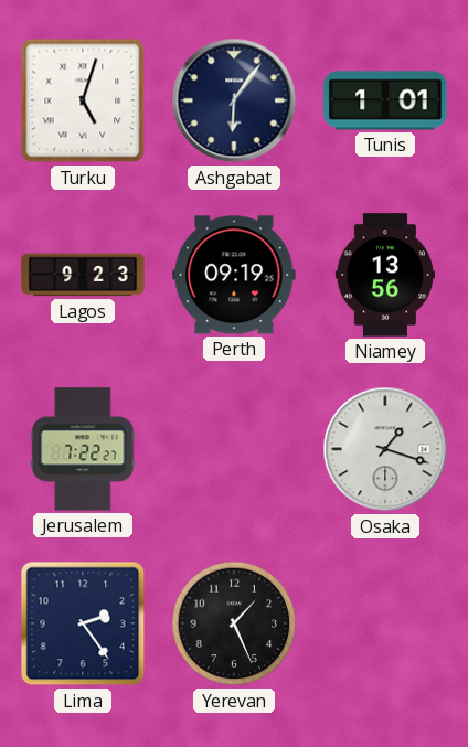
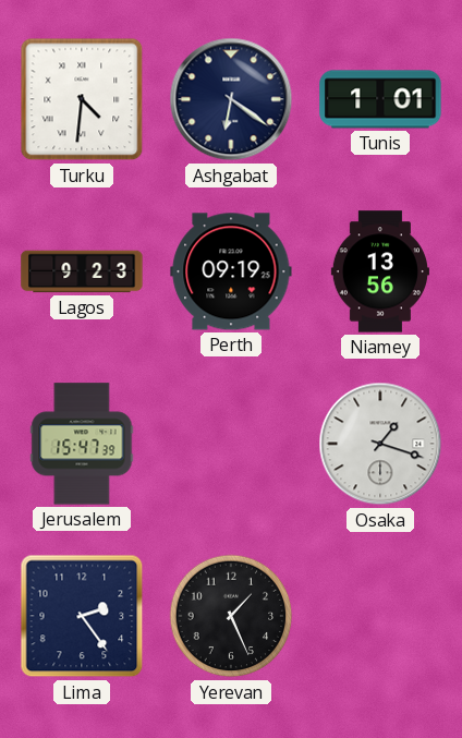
Turku: 5:03 -> 4:31 (82, 99)
Ashgabat: 6:06 -> 6:21 (231, 99)
Jerusalem: 7:22 -> 15:47 (82, 444)
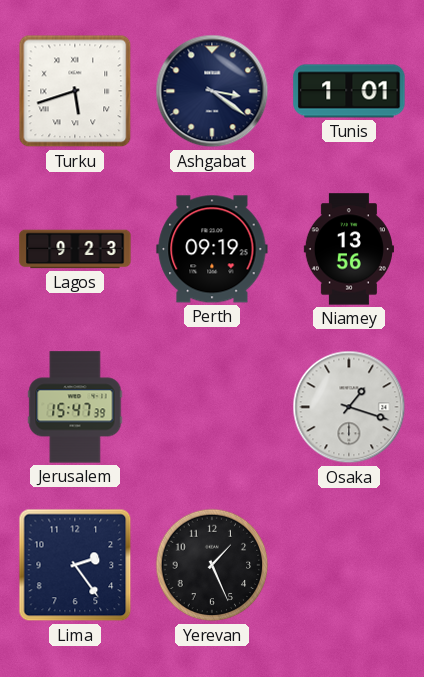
Turku: 4:31 -> 5:42 (75, 91)
Ashgabat: 6:21 -> 3:21 (212, 91)
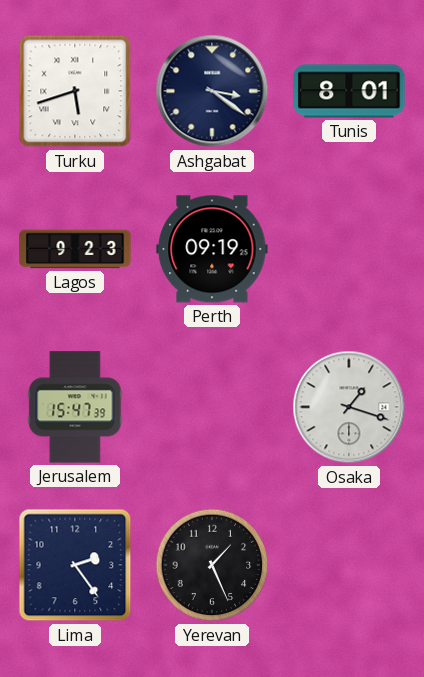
Tunis: 1:01 -> 8:01 (349, 91)
Niamey: 13:56 -> none (349, 249)
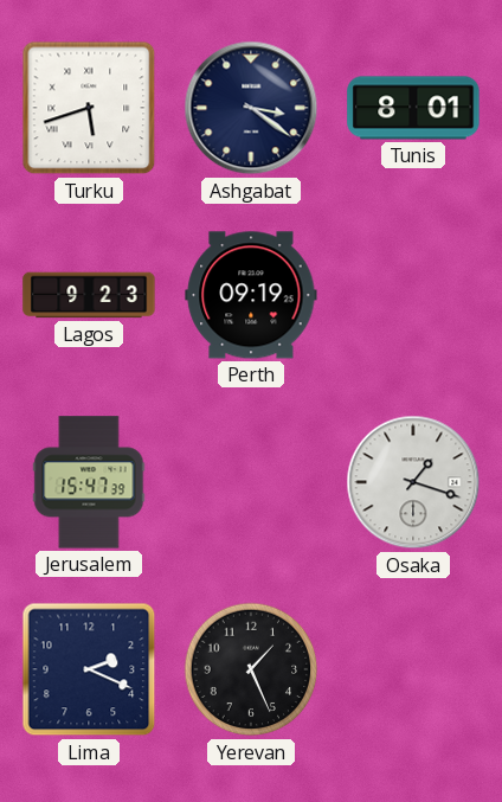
Lima: 2:24 -> 2:19 (89, 669)
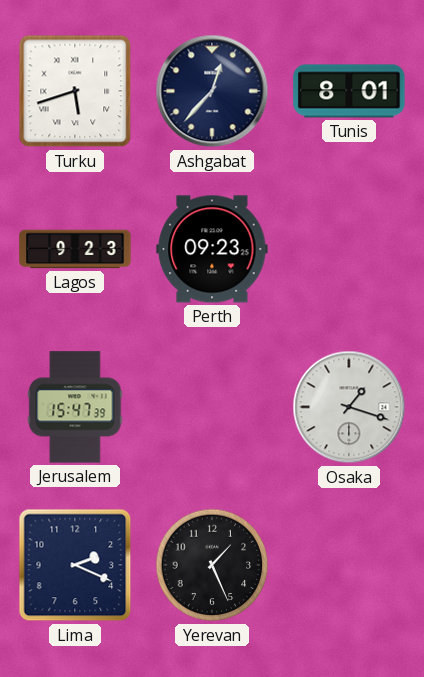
Ashgabat: 3:21 -> 12:37 (212, 91)
Perth: 09:19 -> 09:23 (212, 249)
